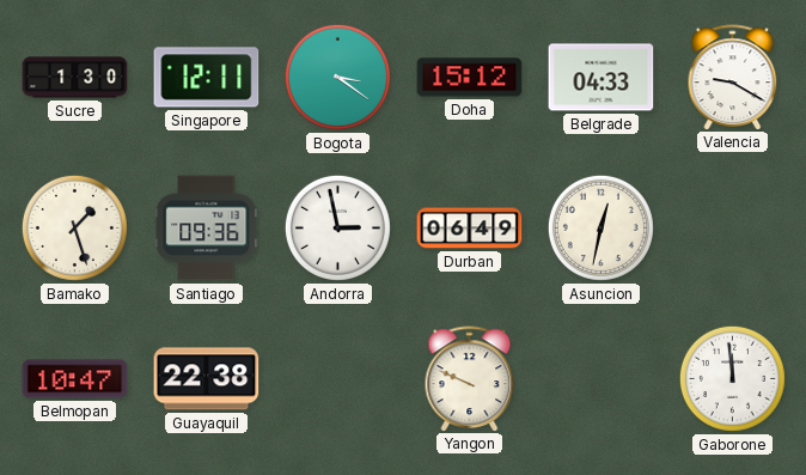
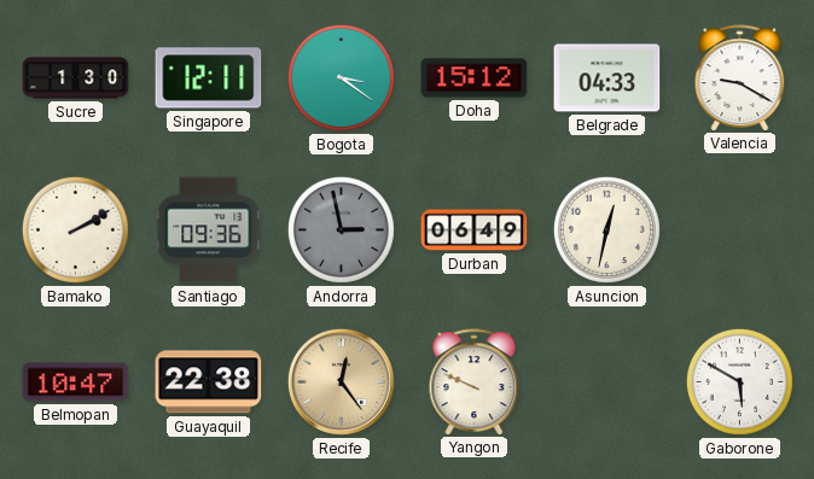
Bamako: 1:27 -> 2:10 (75, 229)
Andorra dial: white -> grey (341, 229)
Recife: none -> 12:24 (341, 381)
Gaborone: 11:59 -> 5:50 (739, 381)
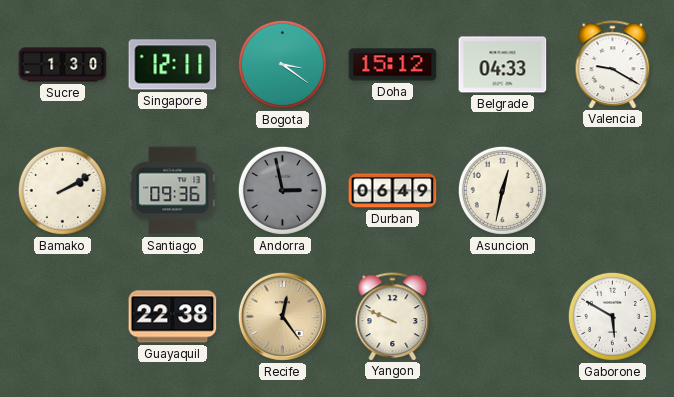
Belmopan: 10:47 -> none (76, 382)
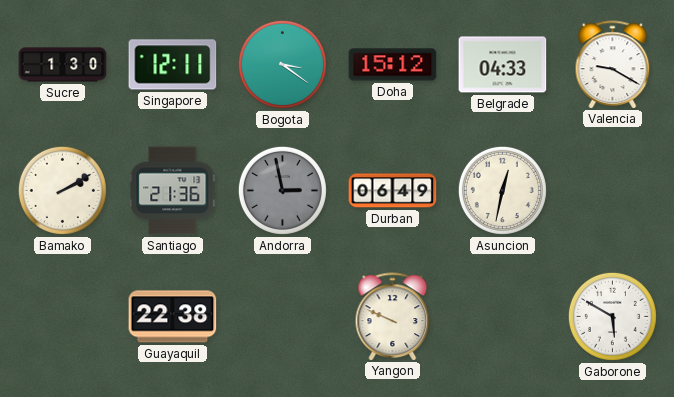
Santiago: 09:36 -> 21:36 (173, 191)
Recife: 12:24 -> none (282, 316)
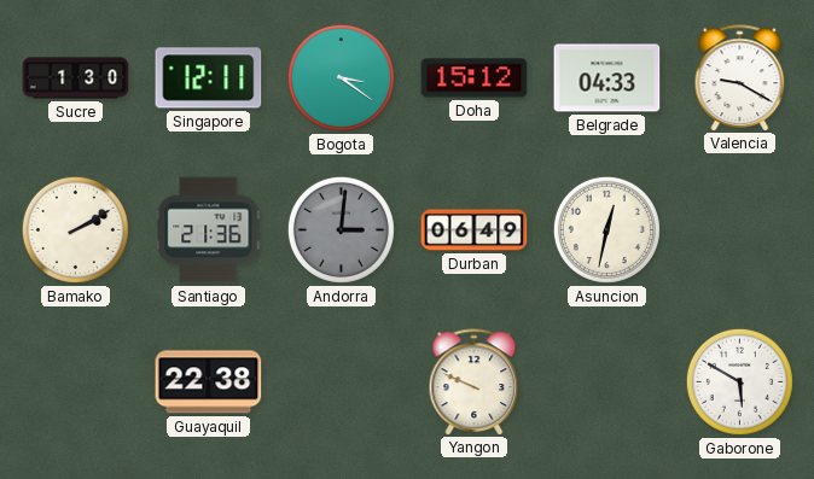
Andorra: 2:58 -> 3:01 (341, 229)
